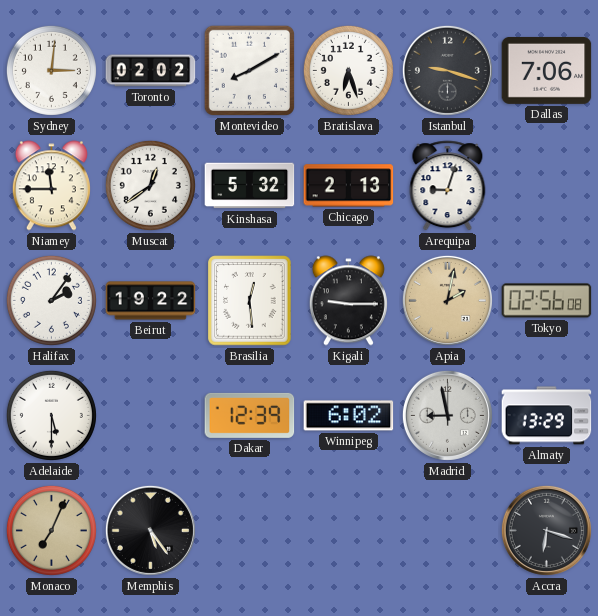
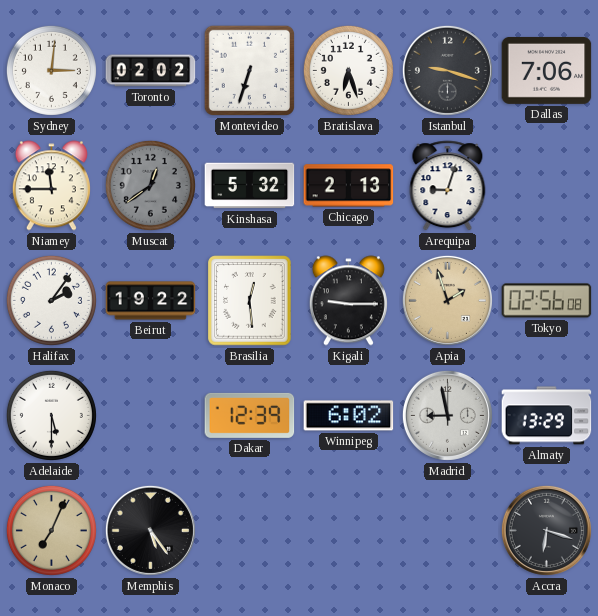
Montevideo: 8:10 -> 6:33 (249, 70)
Muscat dial: white -> grey (150, 185)
Apia: 2:02 -> 1:57 (447, 300)
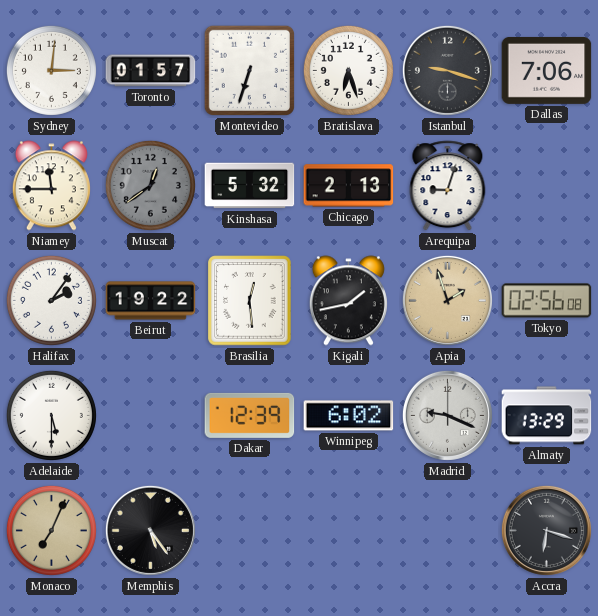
Toronto: 02:02 -> 01:57 (151, 71)
Kigali: 9:15 -> 1:43 (348, 301)
Madrid: 8:58 -> 9:19 (447, 415)
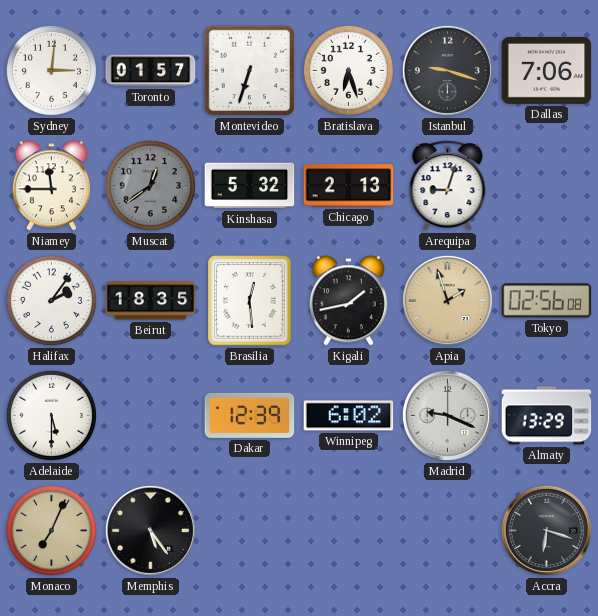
Beirut: 19:22 -> 18:35 (151, 301)
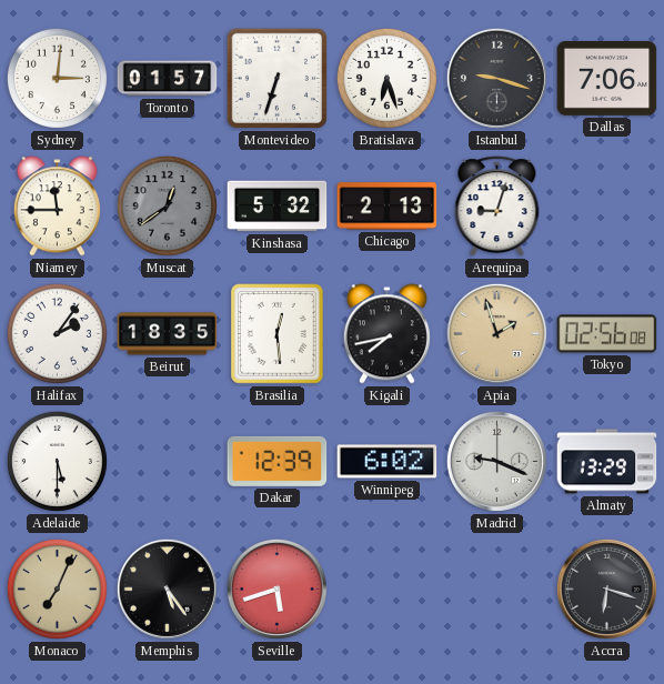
Kigali: 1:43 -> 7:43 (386, 334)
Seville: none -> 5:42 (276, 589)
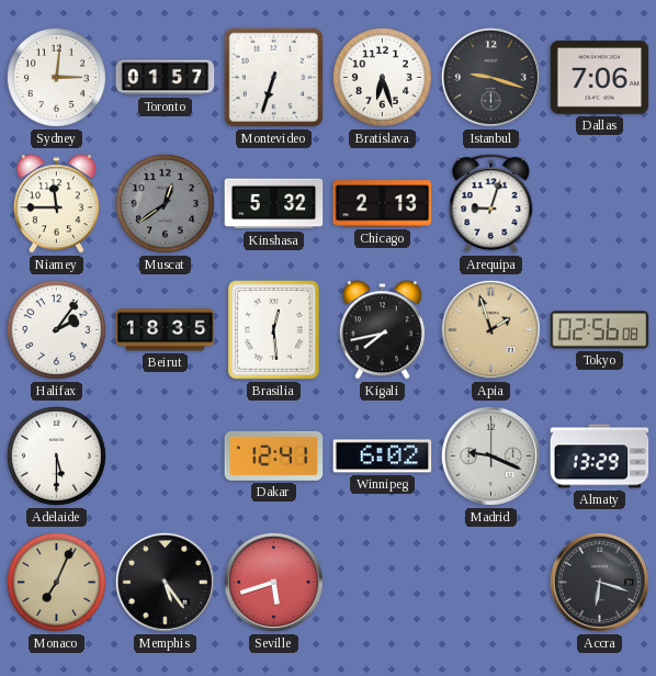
Dakar: 12:39 -> 12:41 (274, 455)
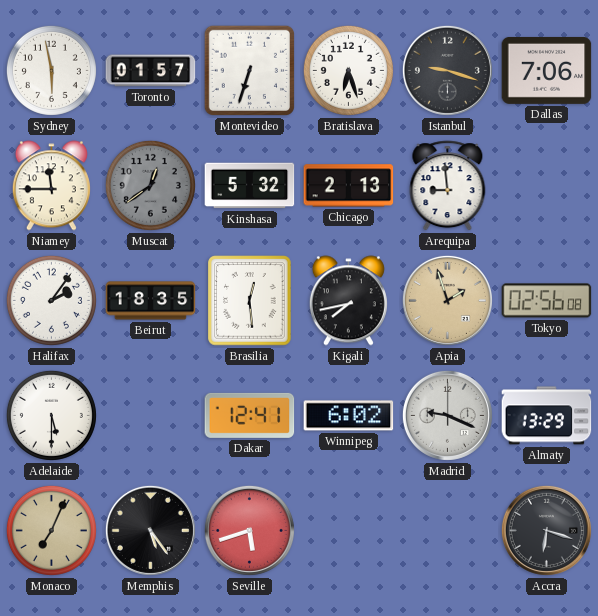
Sydney: 3:01 -> 5:58 (51, 70)
Arequipa: 9:03 -> 8:59 (448, 186)
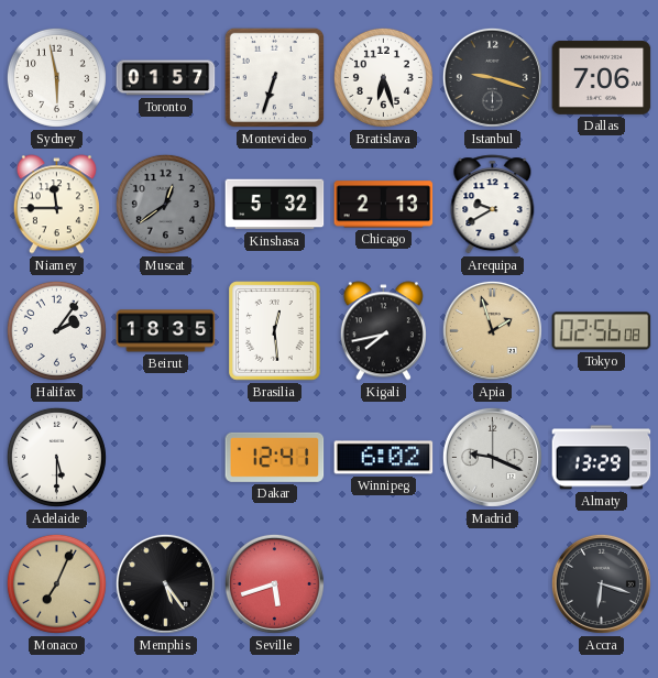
Arequipa: 8:59 -> 9:40 (493, 205)
